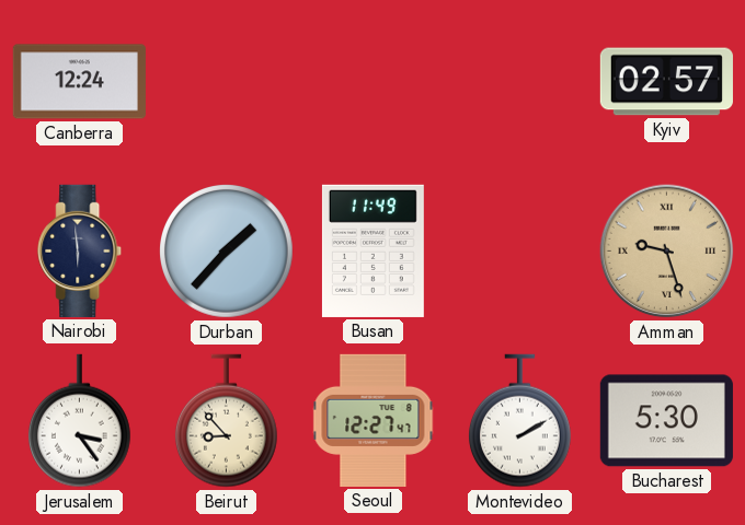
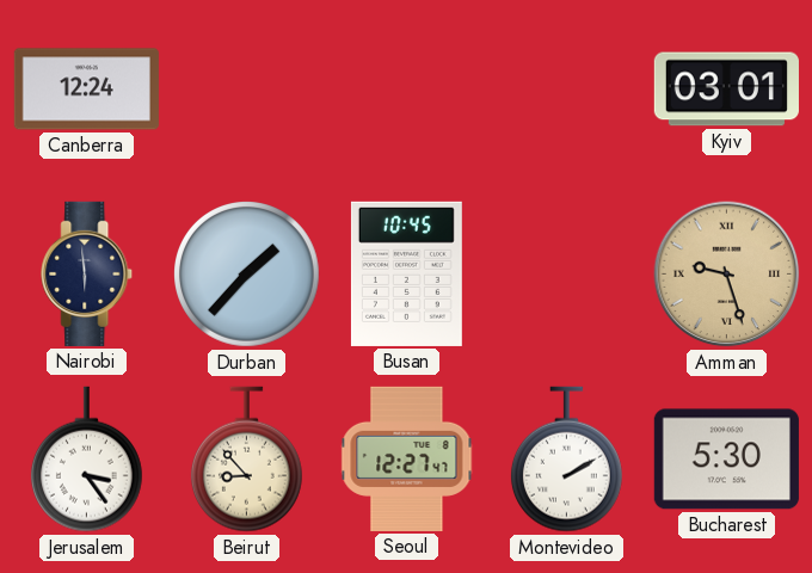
Kyiv: 02:57 -> 03:01 (726, 90)
Busan: 11:49 -> 10:45 (406, 273)
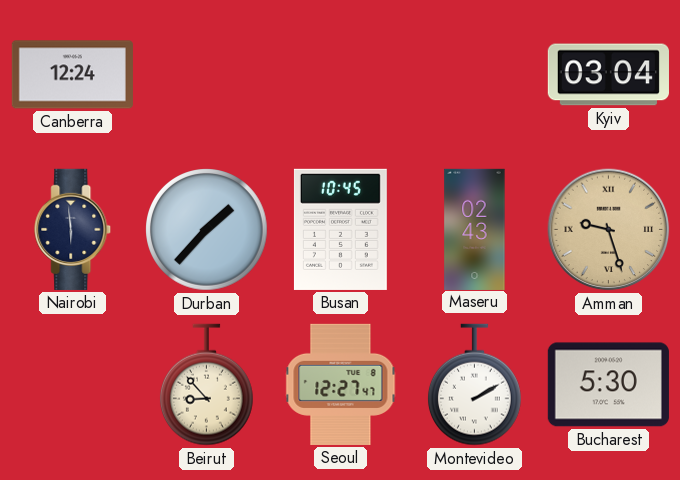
Kyiv: 03:01 -> 03:04 (608, 75)
Maseru: none -> 02:43 (475, 229)
Jerusalem: 3:24 -> none (86, 460)
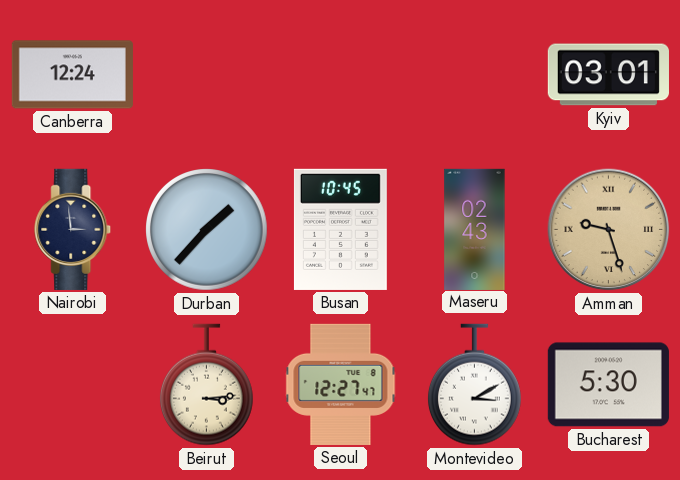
Kyiv: 03:04 -> 03:01 (608, 75)
Nairobi: 5:59 -> 2:59 (73, 229)
Beirut: 8:53 -> 3:14 (206, 385)
Montevideo: 2:10 -> 3:10 (474, 385)
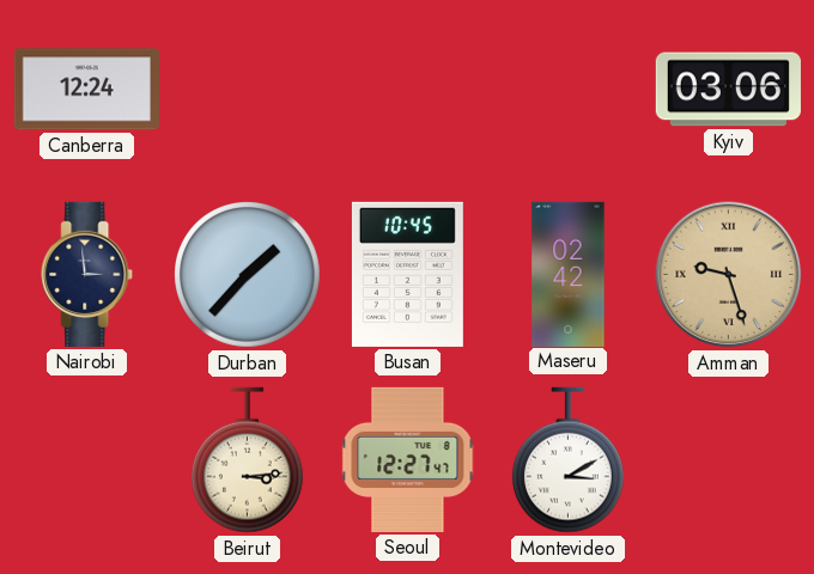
Kyiv: 03:01 -> 03:06 (728, 90)
Maseru: 02:43 -> 02:42 (569, 274)
Bucharest: 5:30 -> none (608, 385)
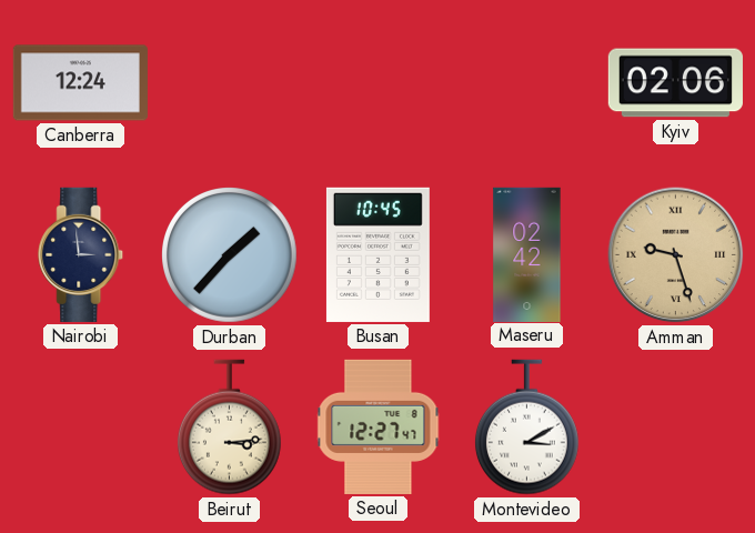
Kyiv: 03:06 -> 02:06 (675, 83)
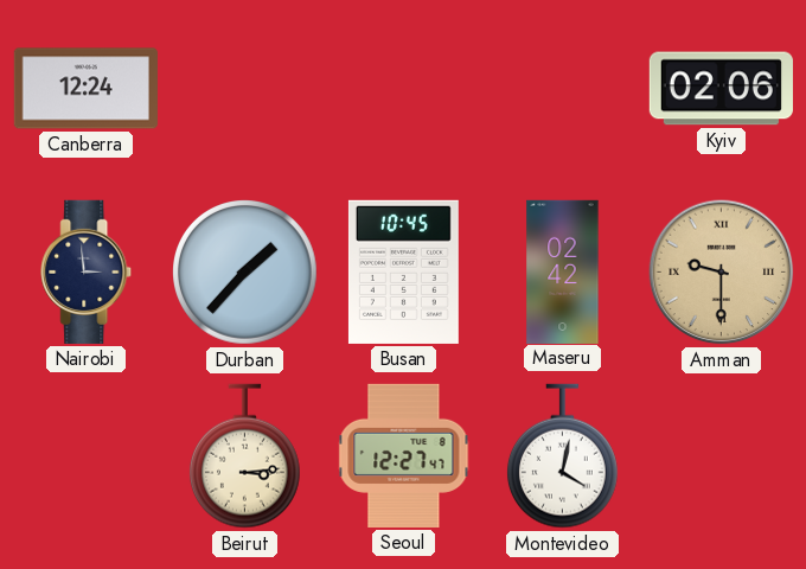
Amman: 9:27 -> 9:30 (722, 273)
Montevideo: 3:10 -> 4:02 (562, 456)
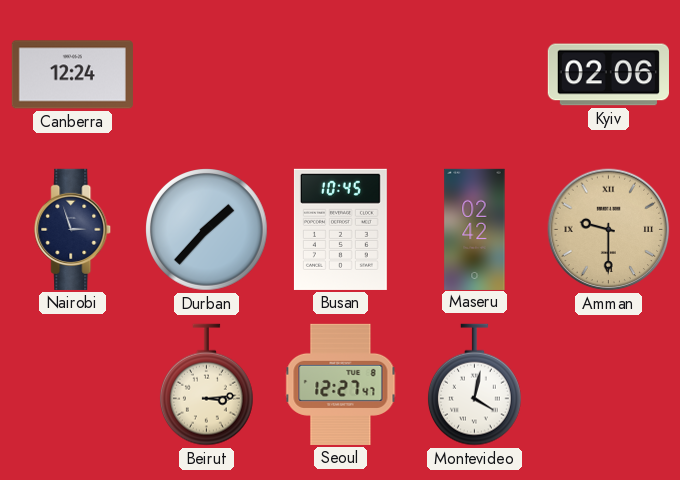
Nairobi: 2:59 -> 2:57 (73, 229)
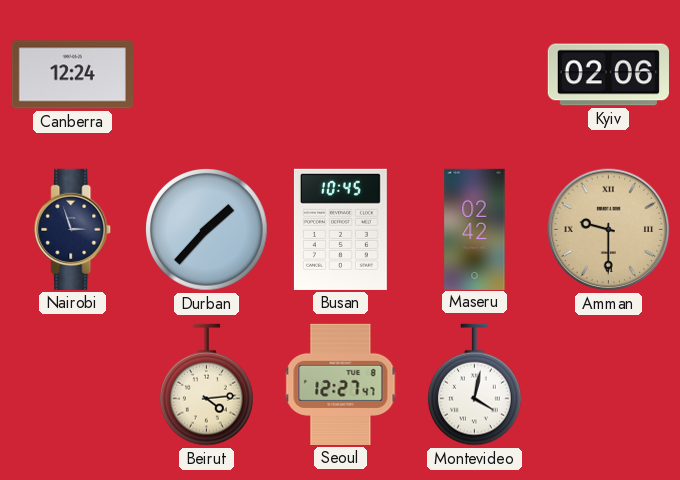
Beirut: 3:14 -> 4:14 (206, 385)
